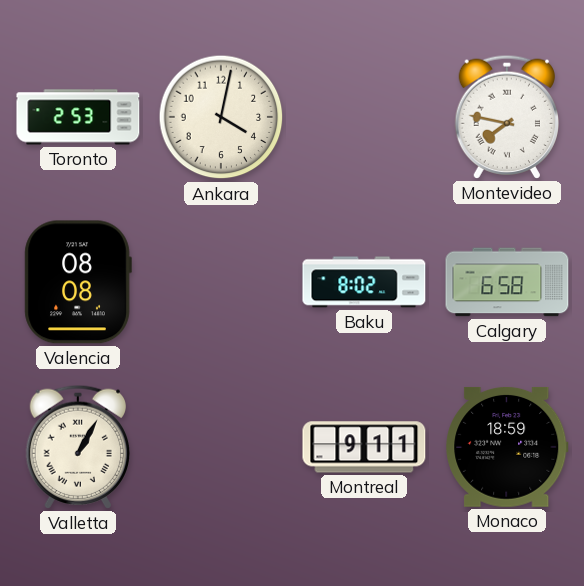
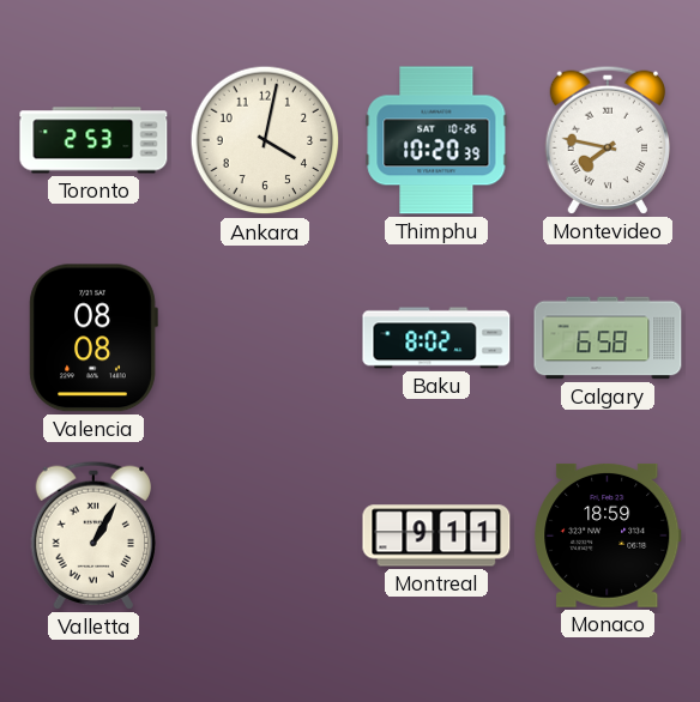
Thimphu: none -> 10:20 (436, 140)
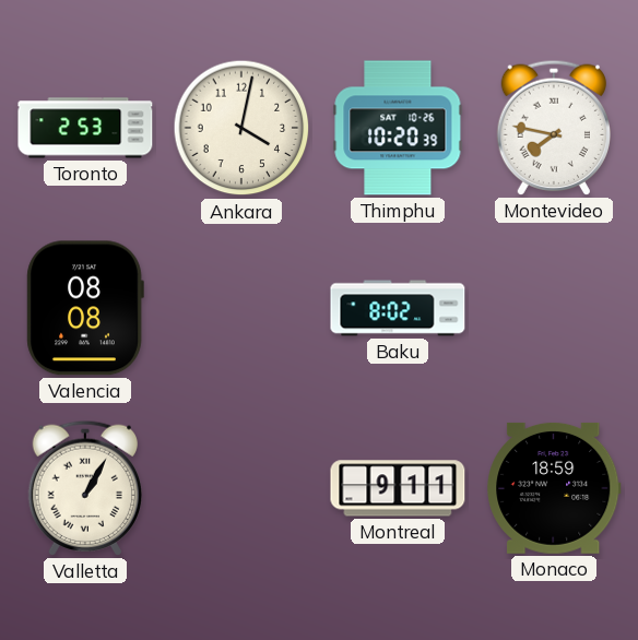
Calgary: 6:58 -> none (608, 338)
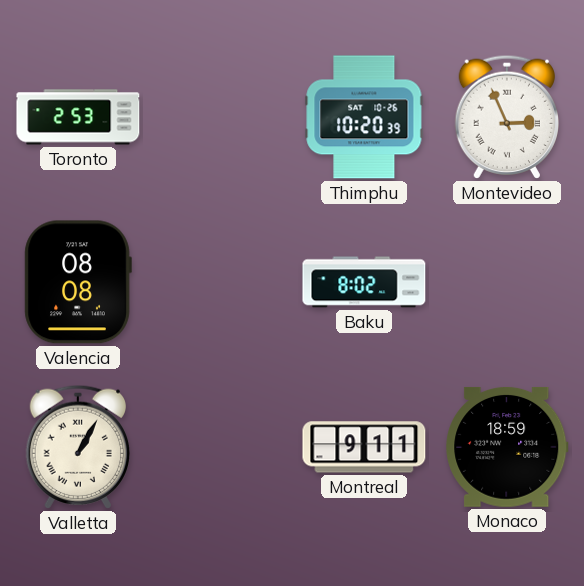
Ankara: 4:02 -> none (241, 128)
Montevideo: 7:47 -> 2:56 (506, 117)
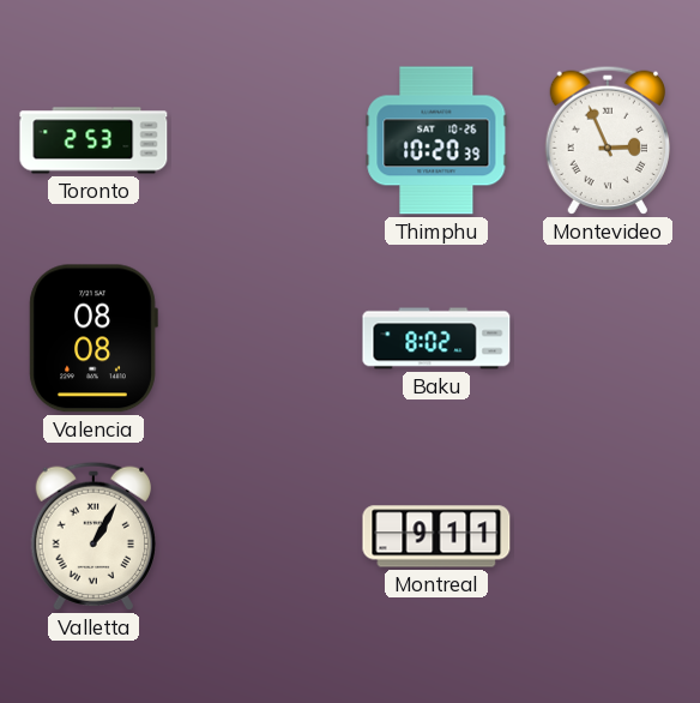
Monaco: 18:59 -> none (507, 447)
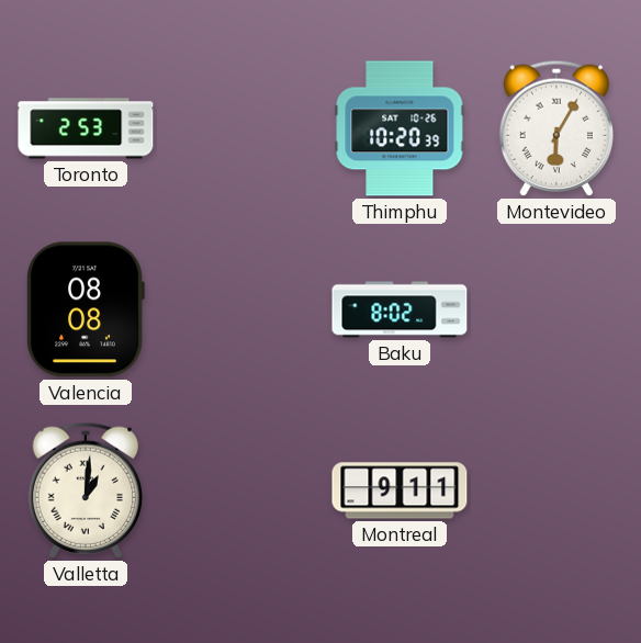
Montevideo: 2:56 -> 6:05 (555, 128)
Valletta: 1:05 -> 1:01 (85, 490)
